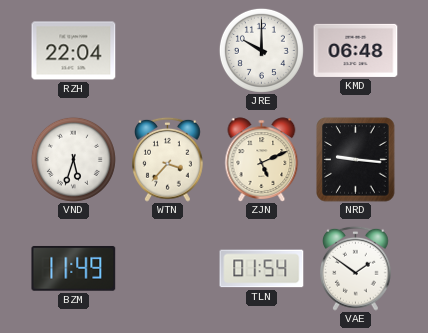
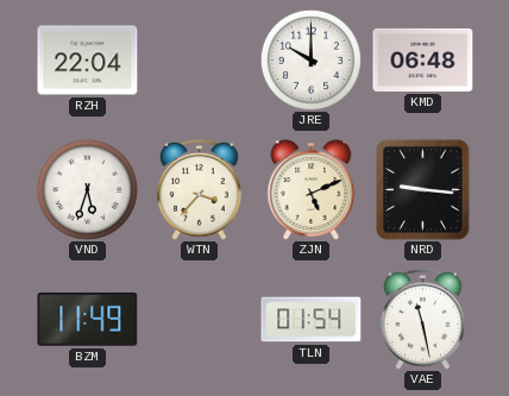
VAE: 1:51 -> 11:28 (423, 319)
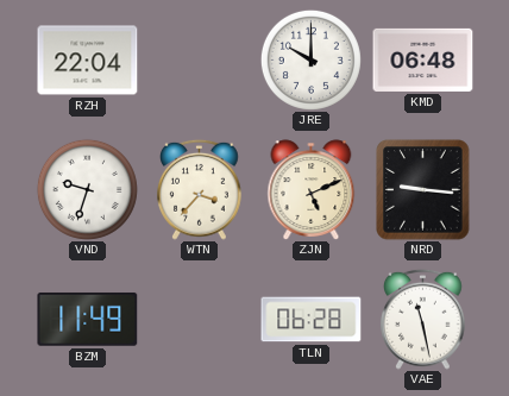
VND: 5:33 -> 9:33 (87, 189)
TLN: 01:54 -> 06:28 (312, 320)
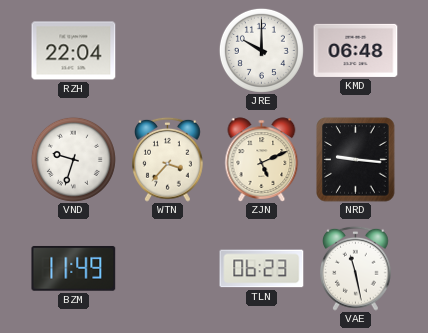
TLN: 06:28 -> 06:23 (262, 269)
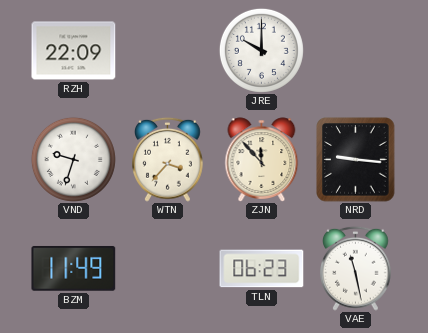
RZH: 22:04 -> 22:09 (74, 51)
KMD: 06:48 -> none (356, 50)
ZJN: 5:11 -> 11:53 (262, 160)
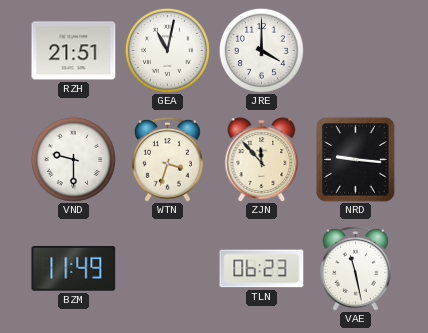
RZH: 22:09 -> 21:51 (74, 51)
GEA: none -> 11:02 (167, 50)
JRE: 10:00 -> 4:00 (261, 50)
VND: 9:33 -> 9:30 (73, 159)
WTN: 3:37 -> 3:33 (168, 159)
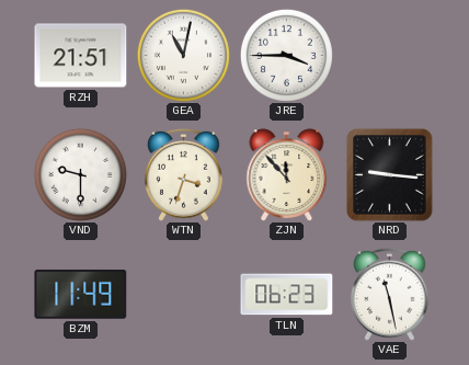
JRE: 4:00 -> 3:45 (286, 55)
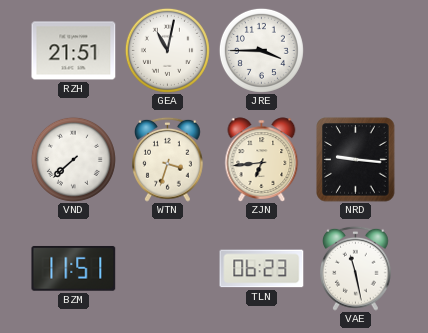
VND: 9:30 -> 7:38 (73, 159)
ZJN: 11:53 -> 6:44 (262, 160)
BZM: 11:49 -> 11:51 (74, 269)
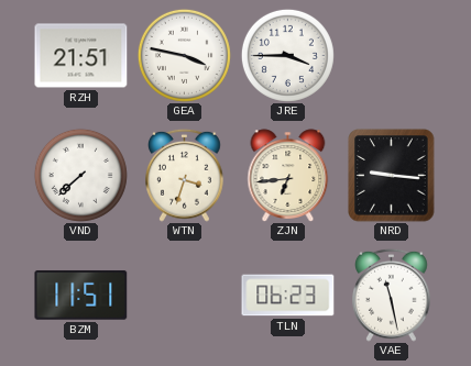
GEA: 11:02 -> 3:47 (184, 55)
